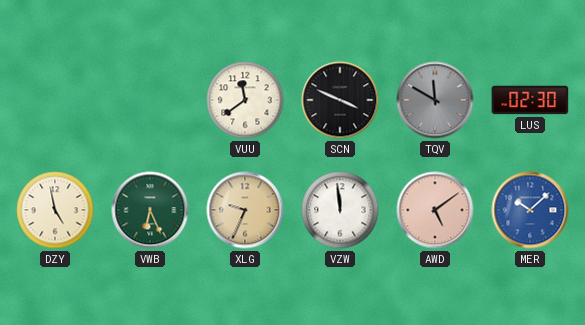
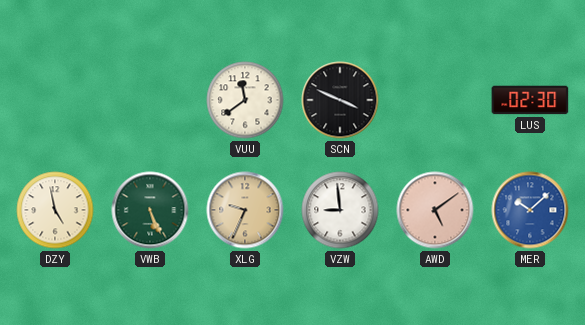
TQV: 11:50 -> none (435, 100)
VWB: 6:26 -> 5:26 (150, 210)
VZW: 11:59 -> 8:59 (340, 210)
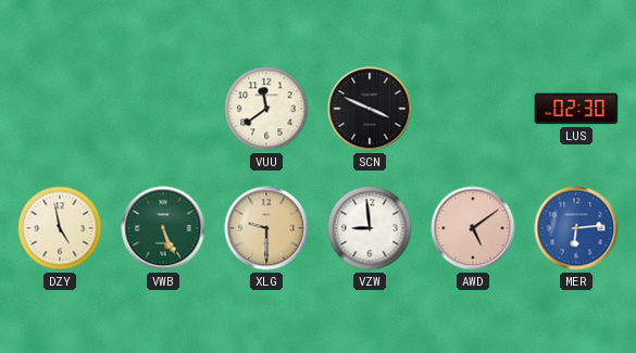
XLG: 9:34 -> 9:30 (266, 228)
MER: 10:08 -> 6:14 (576, 228)
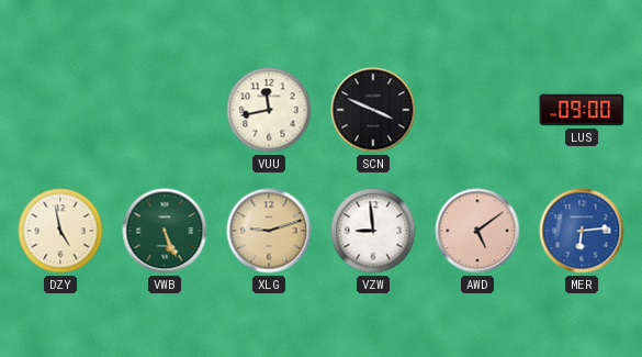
VUU: 11:39 -> 11:43 (269, 110)
LUS: 02:30 -> 09:00 (582, 110)
XLG: 9:30 -> 9:12 (269, 231)
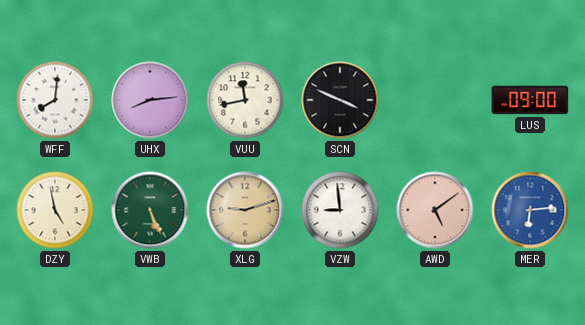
WFF: none -> 8:01 (55, 100)
UHX: none -> 8:14 (150, 100)
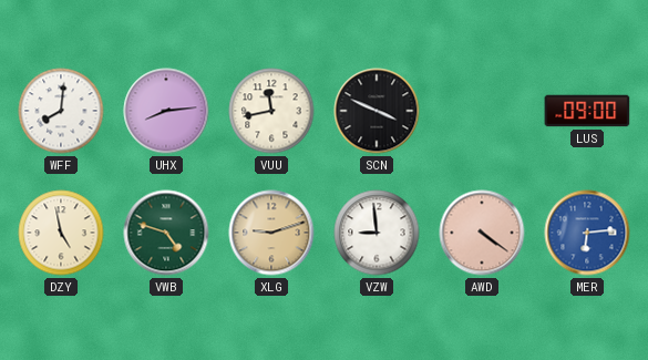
VWB: 5:26 -> 4:48 (166, 233)
AWD: 5:09 -> 4:21 (482, 233)
